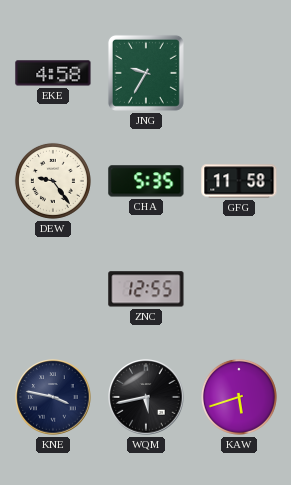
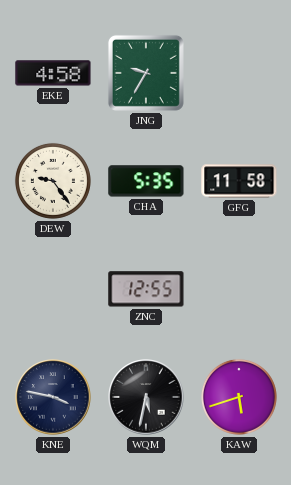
WQM: 5:43 -> 5:32 (146, 397)
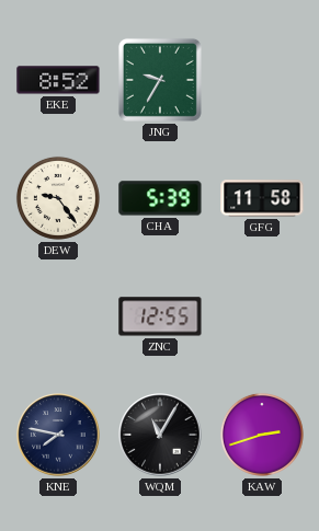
EKE: 4:58 -> 8:52 (58, 80)
CHA: 5:35 -> 5:39 (160, 198)
KNE: 3:47 -> 7:47 (58, 435)
WQM: 5:32 -> 11:05 (160, 435)
KAW: 5:42 -> 2:42 (262, 435)
